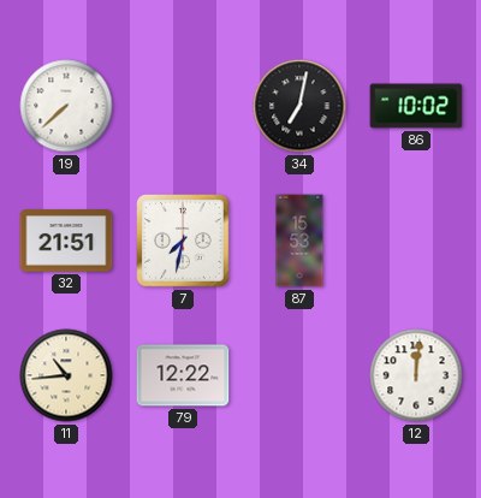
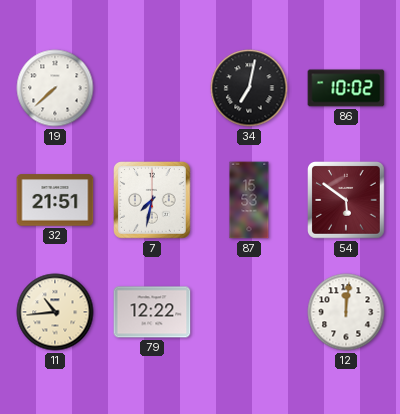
54: none -> 5:51 (347, 201)
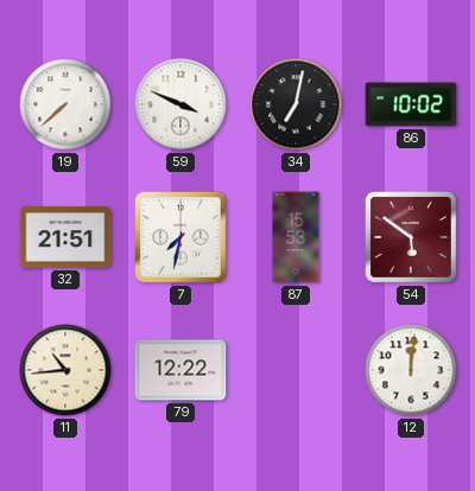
59: none -> 3:49 (180, 104)
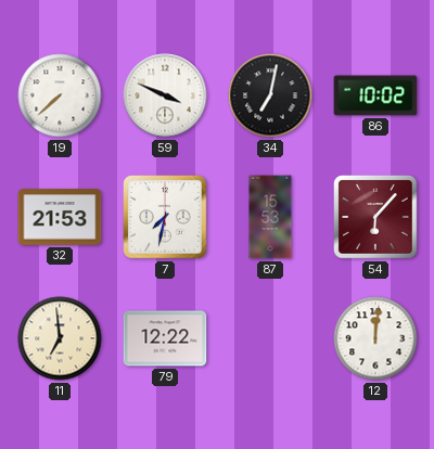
32: 21:51 -> 21:53 (60, 217)
54: 5:51 -> 6:07 (376, 218)
11: 10:44 -> 6:59 (60, 338)
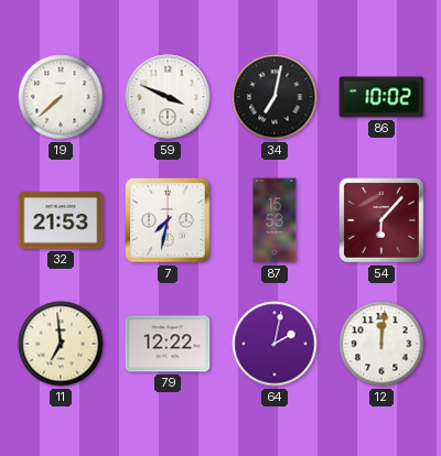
64: none -> 2:02 (275, 344)
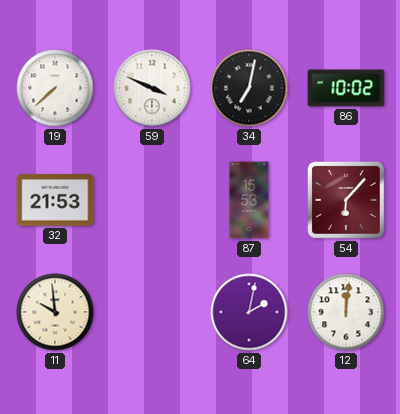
7: 7:32 -> none (169, 221)
11: 6:59 -> 9:59 (55, 312)
79: 12:22 -> none (168, 344)
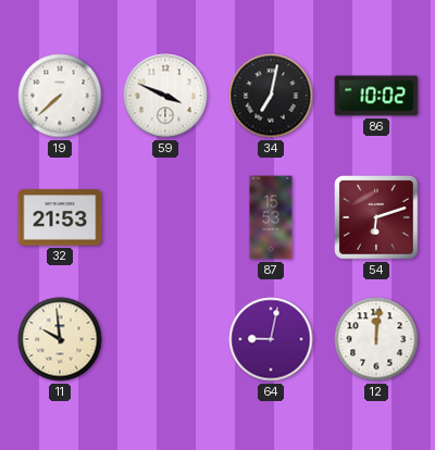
54: 6:07 -> 6:12 (377, 218)
64: 2:02 -> 9:02 (271, 339)
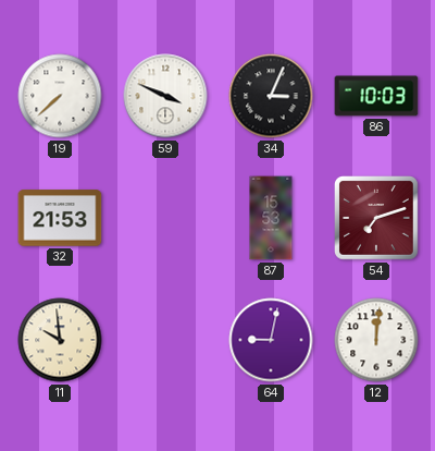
34: 7:02 -> 3:04 (271, 96)
86: 10:02 -> 10:03 (376, 96)
54: 6:12 -> 7:12 (377, 219)
